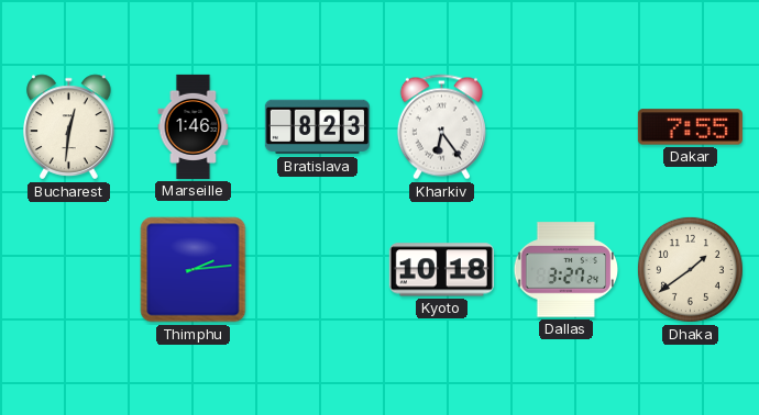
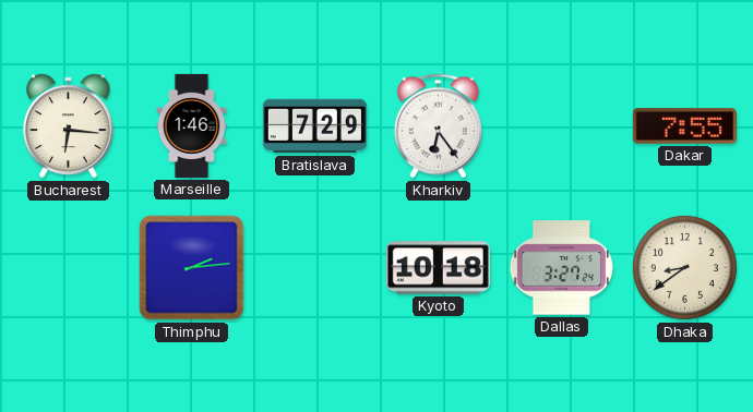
Bucharest: 12:31 -> 6:16 (69, 126)
Bratislava: 8:23 -> 7:29 (314, 126)
Dhaka: 1:39 -> 8:39 (684, 267)
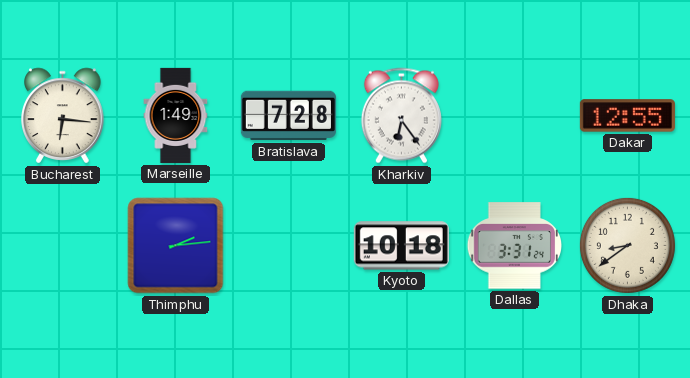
Marseille: 1:46 -> 1:49 (176, 115)
Bratislava: 7:29 -> 7:28 (288, 116)
Dakar: 7:55 -> 12:55 (627, 116)
Dallas: 3:27 -> 3:31 (514, 246)
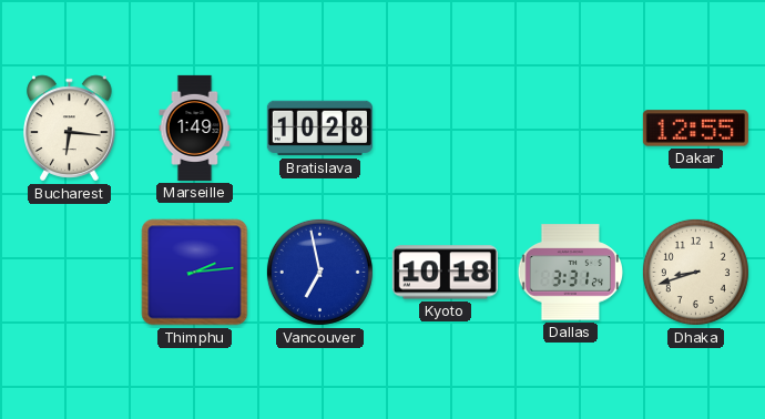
Bratislava: 7:28 -> 10:28 (319, 129)
Kharkiv: 6:24 -> none (401, 116)
Vancouver: none -> 6:58 (319, 272)
Dhaka: 8:39 -> 8:42 (695, 272)
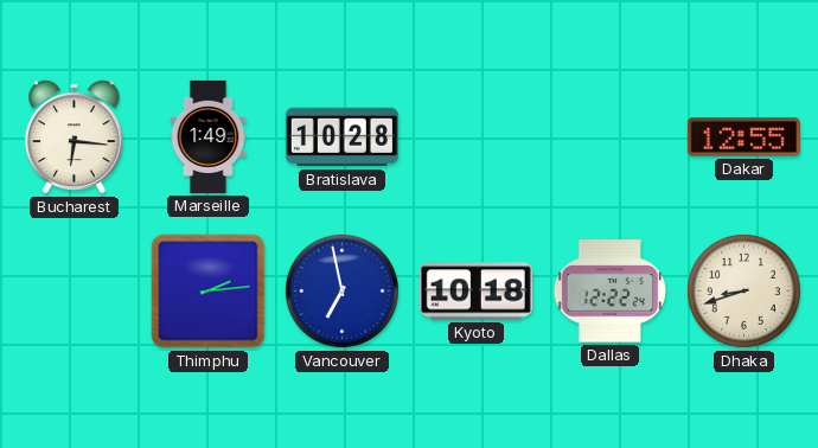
Dallas: 3:31 -> 12:22 (609, 292)
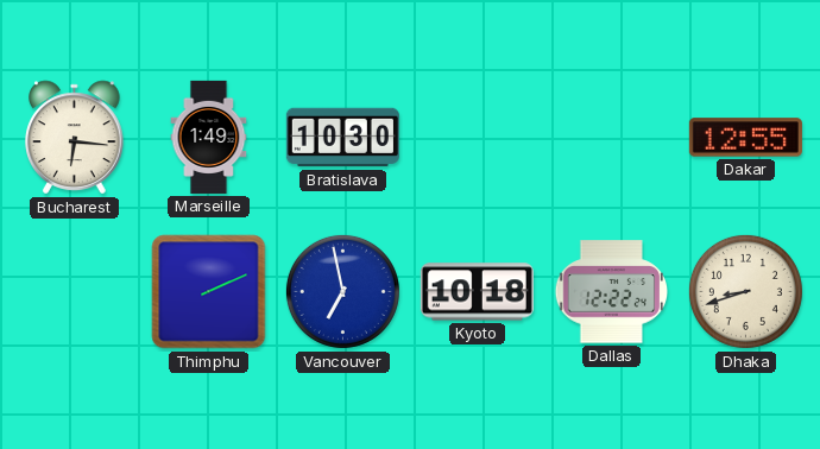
Bratislava: 10:28 -> 10:30 (342, 138)
Thimphu: 2:14 -> 2:11 (209, 292)
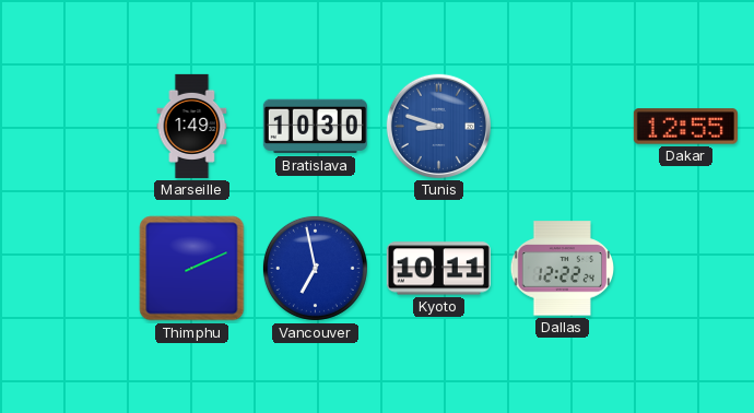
Bucharest: 6:16 -> none (75, 138)
Tunis: none -> 8:48 (438, 126)
Kyoto: 10:18 -> 10:11 (438, 269)
Dhaka: 8:42 -> none (745, 291)
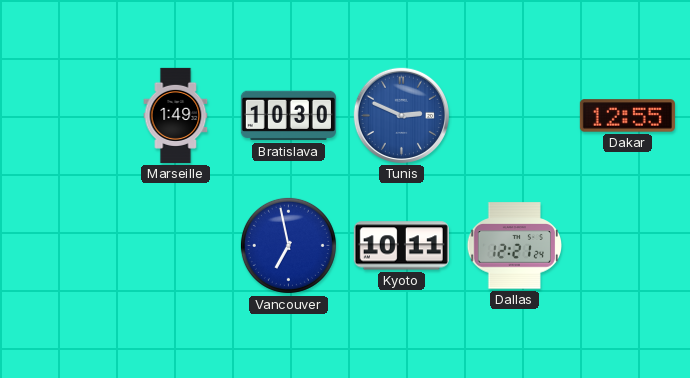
Tunis: 8:48 -> 2:49 (401, 115)
Thimphu: 2:11 -> none (192, 269)
Dallas: 12:22 -> 12:21 (514, 246)
